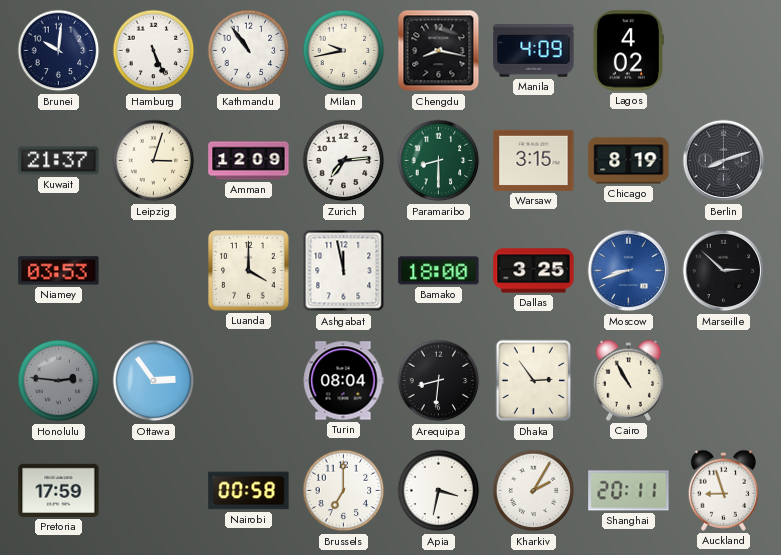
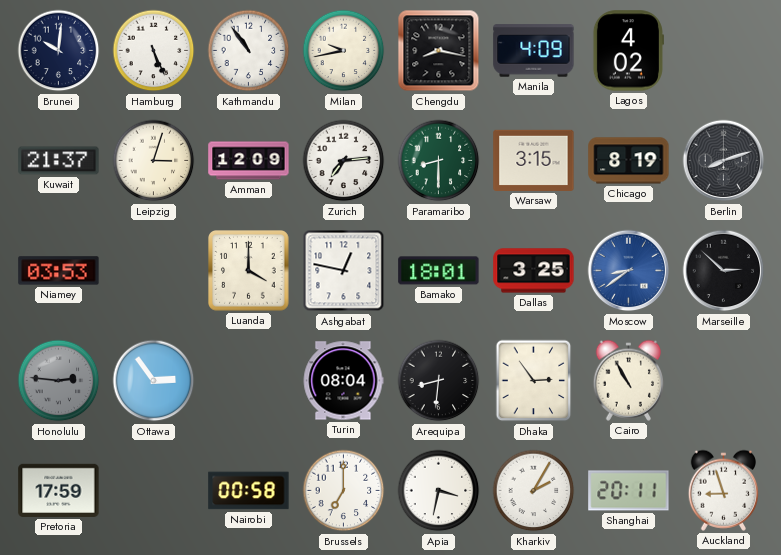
Ashgabat: 11:58 -> 12:47 (344, 271)
Bamako: 18:00 -> 18:01 (439, 271)
Moscow: 8:42 -> 8:39 (629, 271)
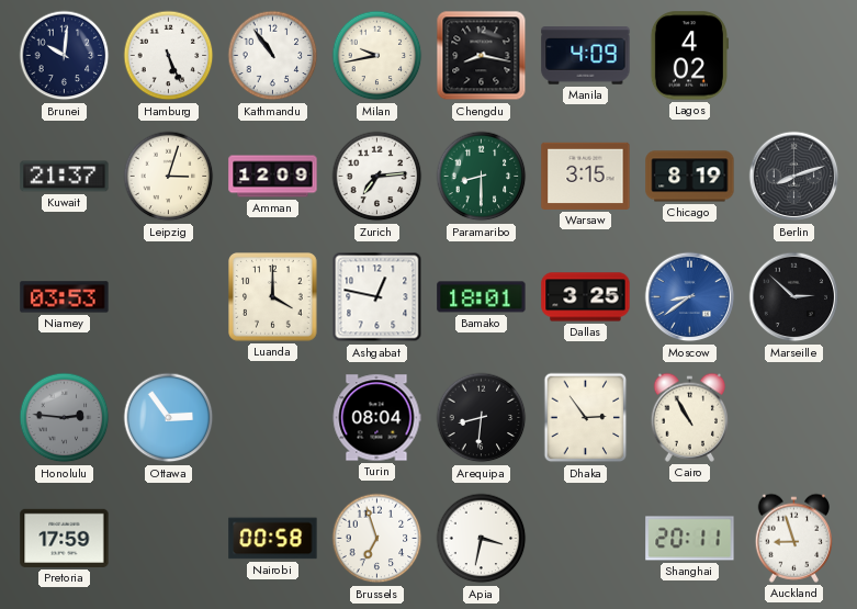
Brussels: 7:00 -> 6:57 (377, 539)
Kharkiv: 2:05 -> none (534, 491)
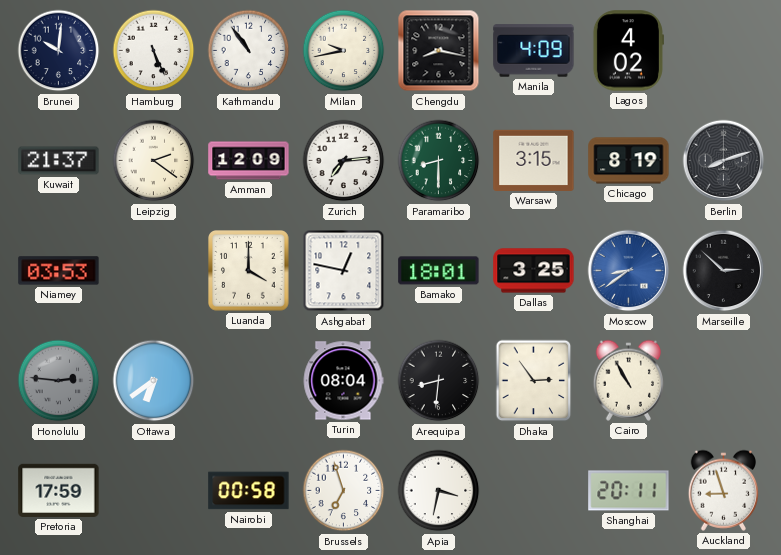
Leipzig: 3:03 -> 2:21 (154, 161)
Ottawa: 2:54 -> 6:39 (154, 381)
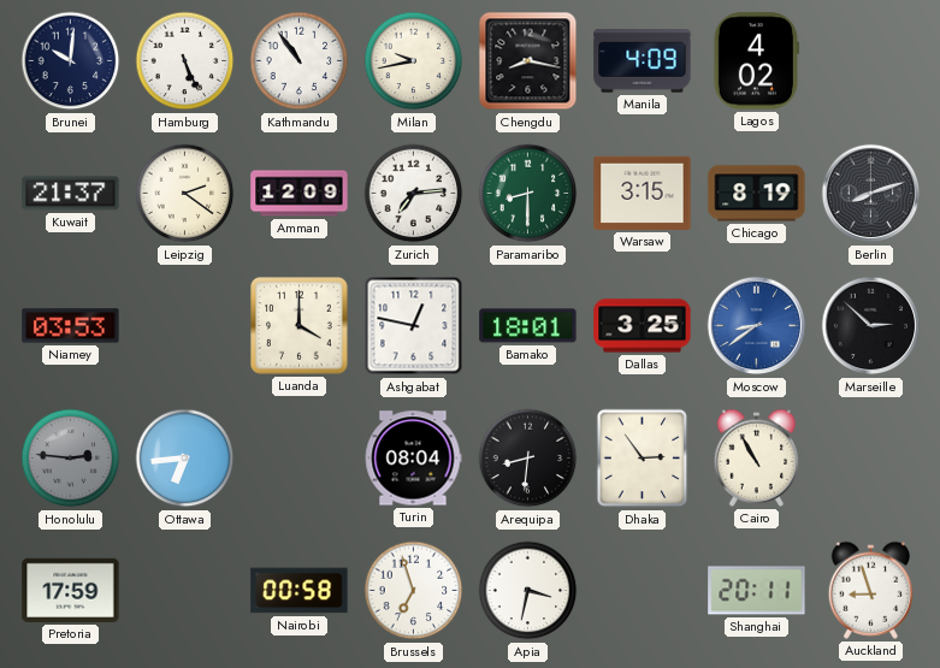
Ottawa: 6:39 -> 6:44 (185, 459)
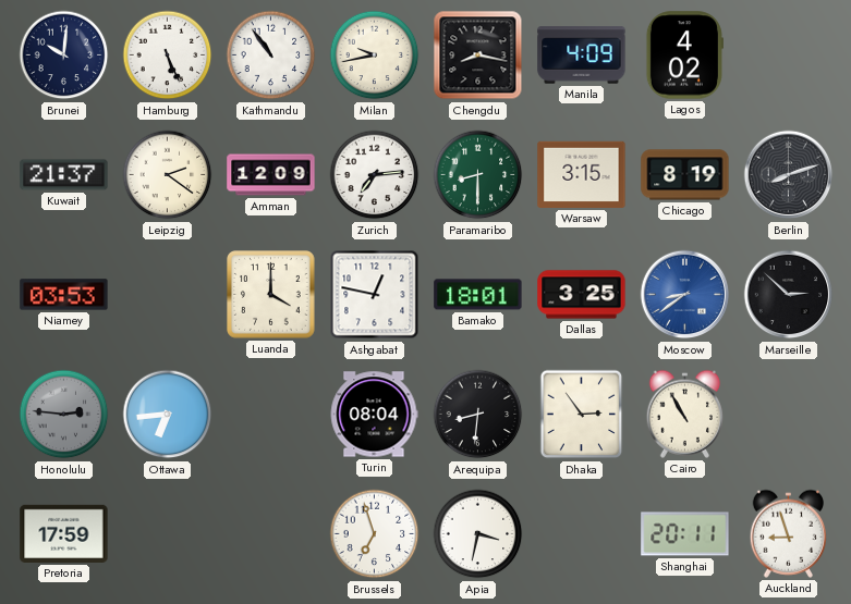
Nairobi: 00:58 -> none (300, 591)
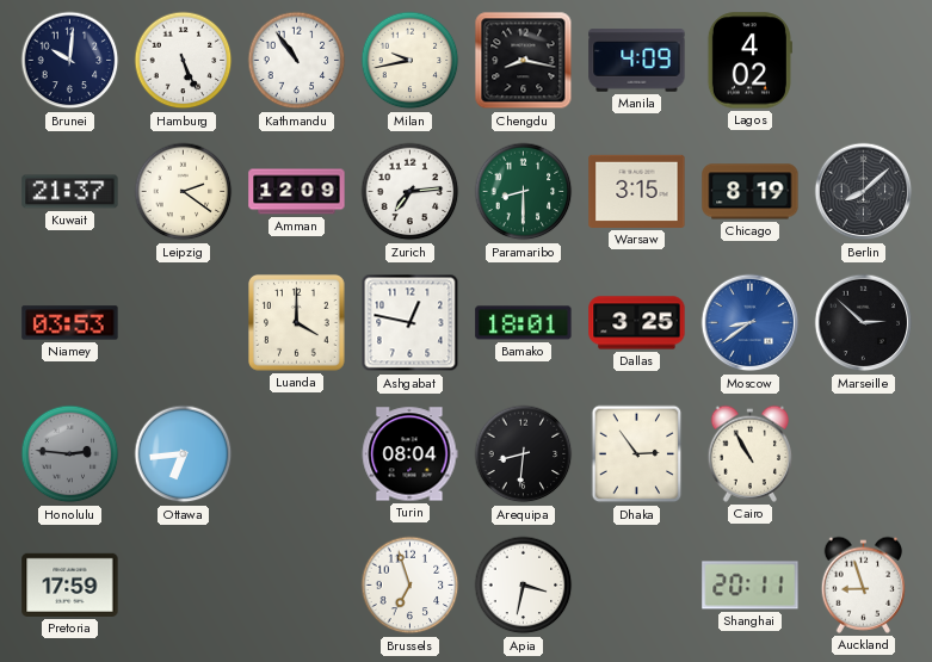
Berlin: 8:12 -> 8:08 (864, 192)
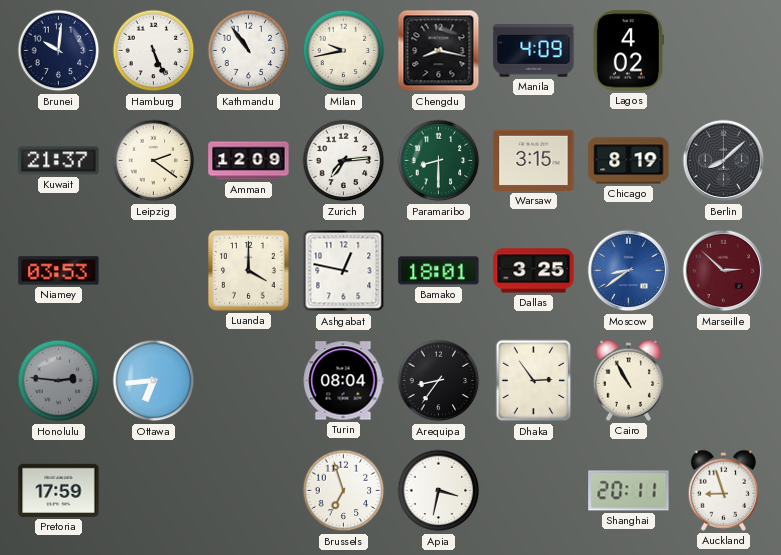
Marseille dial: black -> burgundy (724, 271)
Arequipa: 8:31 -> 8:36 (439, 381)
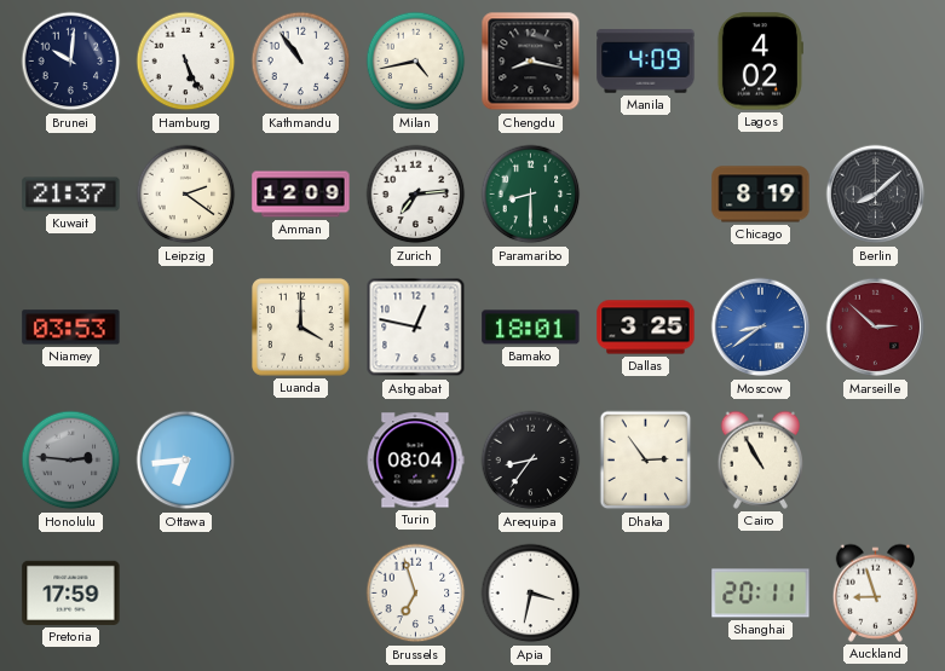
Milan: 9:43 -> 4:43 (416, 62)
Warsaw: 3:15 -> none (534, 160)
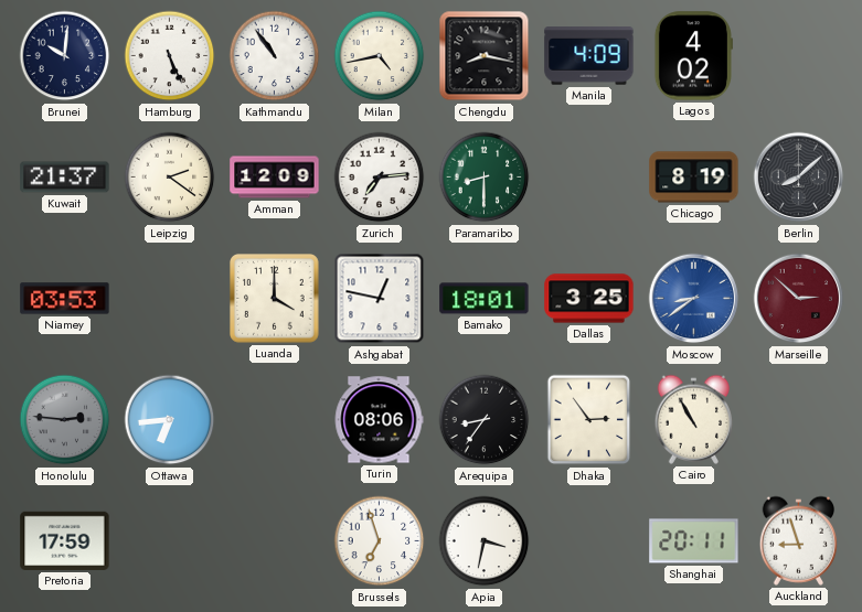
Turin: 08:04 -> 08:06 (379, 420)
